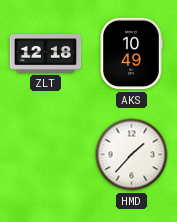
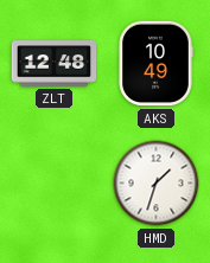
ZLT: 12:18 -> 12:48 (55, 64)
HMD: 1:37 -> 1:33 (157, 184)
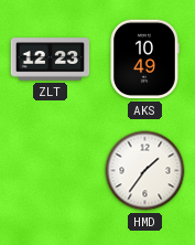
ZLT: 12:48 -> 12:23 (51, 60)
HMD: 1:33 -> 1:36 (145, 171)
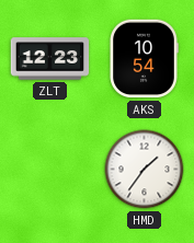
AKS: 10:49 -> 10:54 (144, 59)
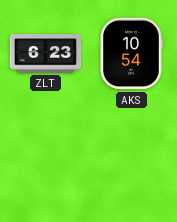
ZLT: 12:23 -> 6:23 (46, 54)
HMD: 1:36 -> none (145, 170)
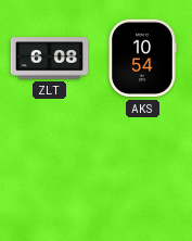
ZLT: 6:23 -> 6:08 (50, 59)
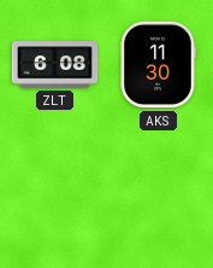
AKS: 10:54 -> 11:30 (158, 65)
